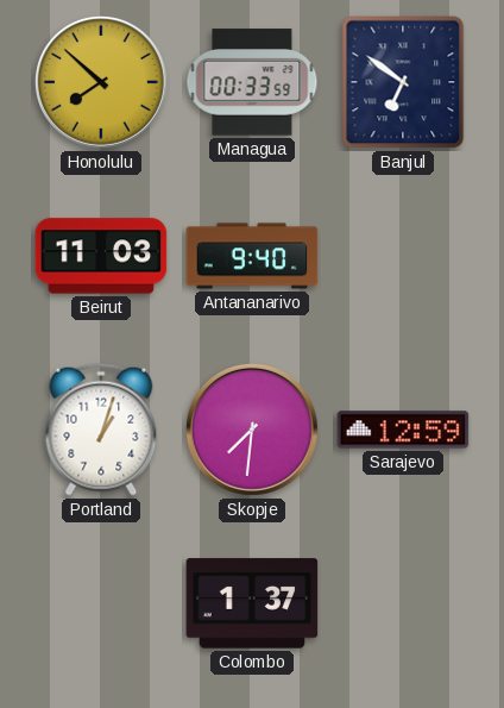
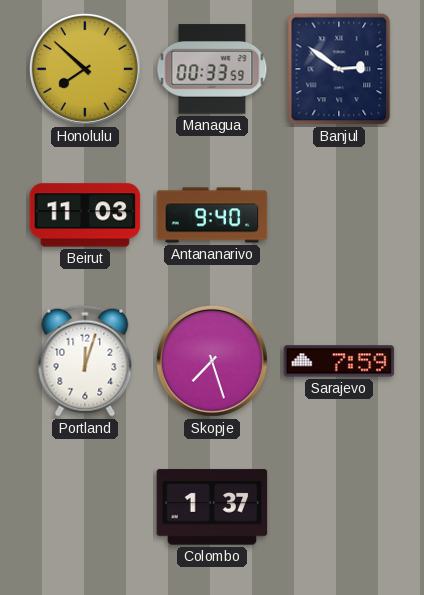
Banjul: 6:51 -> 2:51 (339, 69)
Portland: 1:03 -> 12:03 (85, 361)
Skopje: 7:31 -> 7:27 (212, 361)
Sarajevo: 12:59 -> 7:59 (339, 361)
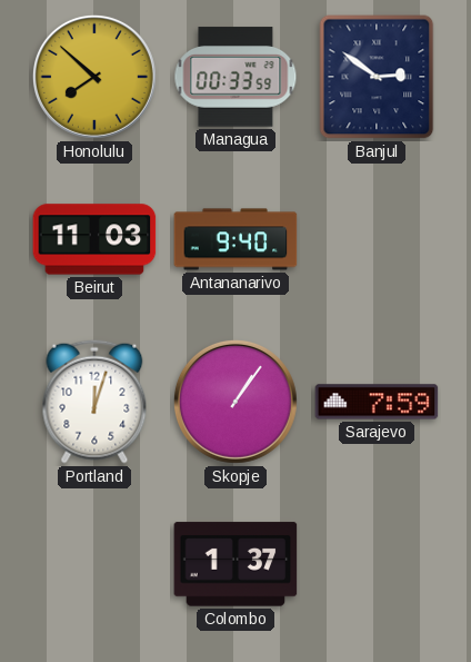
Skopje: 7:27 -> 1:06 (235, 402)
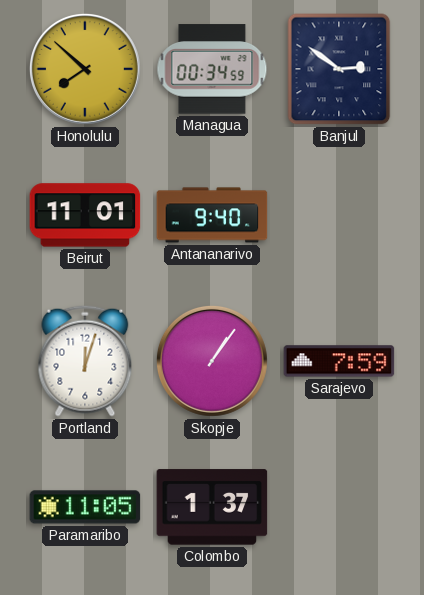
Managua: 00:33 -> 00:34 (212, 69)
Beirut: 11:03 -> 11:01 (85, 215)
Paramaribo: none -> 11:05 (85, 507)
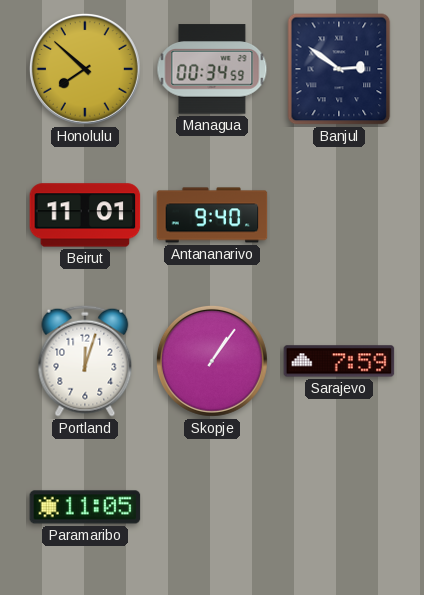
Colombo: 1:37 -> none (212, 507)
